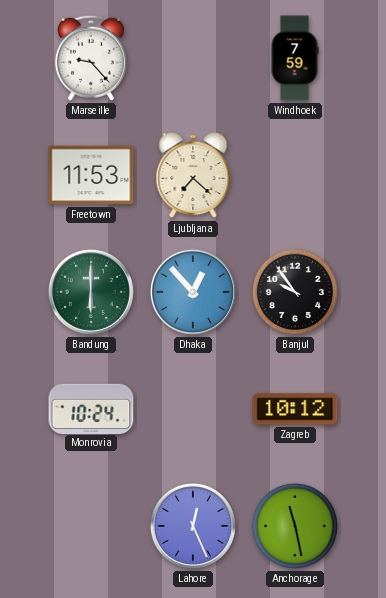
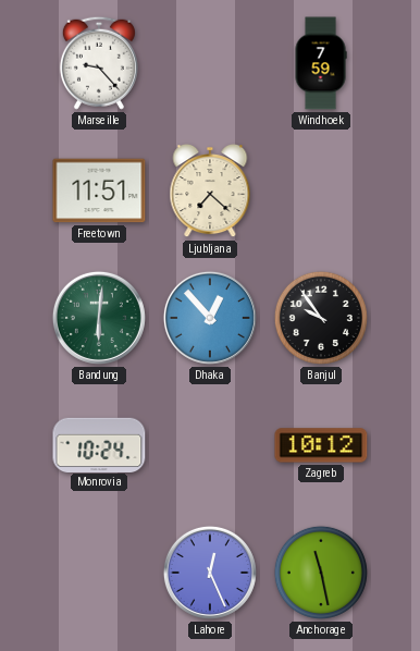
Freetown: 11:53 -> 11:51 (99, 191)
Bandung: 6:00 -> 6:01 (99, 318)
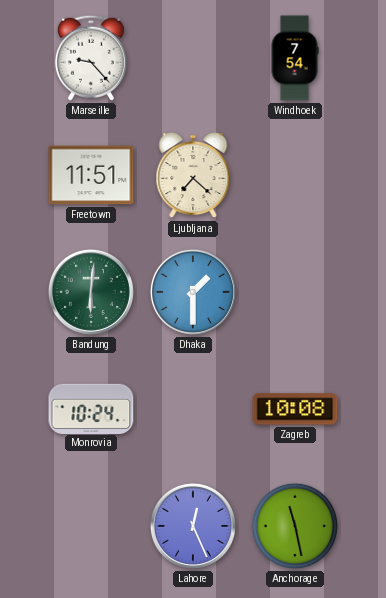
Windhoek: 7:59 -> 7:54 (295, 58)
Dhaka: 12:53 -> 1:30 (193, 292)
Banjul: 9:54 -> none (321, 318)
Zagreb: 10:12 -> 10:08 (295, 409)
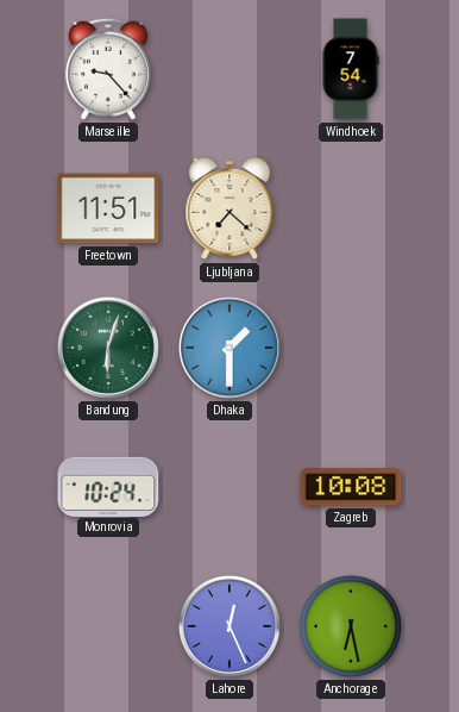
Bandung: 6:01 -> 6:03 (108, 348)
Anchorage: 11:28 -> 6:28 (351, 626)
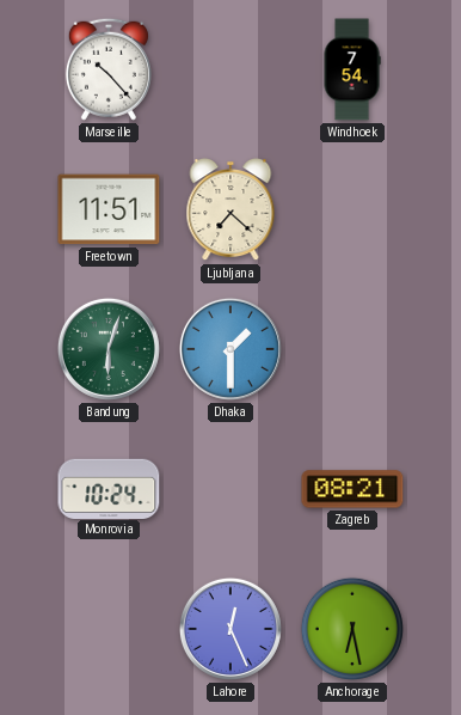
Marseille: 9:23 -> 10:23 (109, 69)
Zagreb: 10:08 -> 08:21 (352, 489)
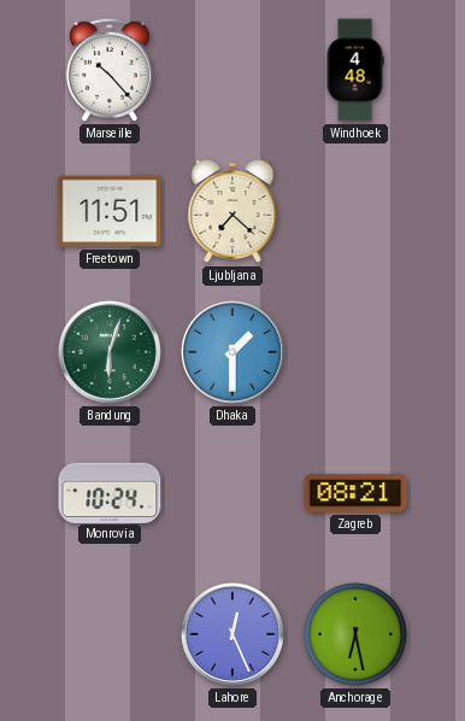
Windhoek: 7:54 -> 4:48 (355, 70)
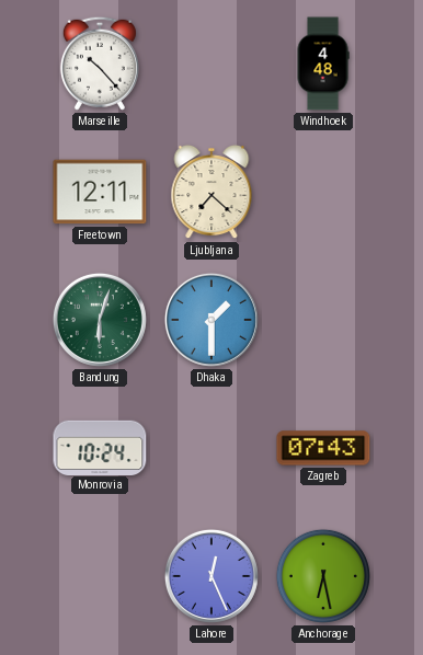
Freetown: 11:51 -> 12:11 (100, 192)
Zagreb: 08:21 -> 07:43 (323, 448)
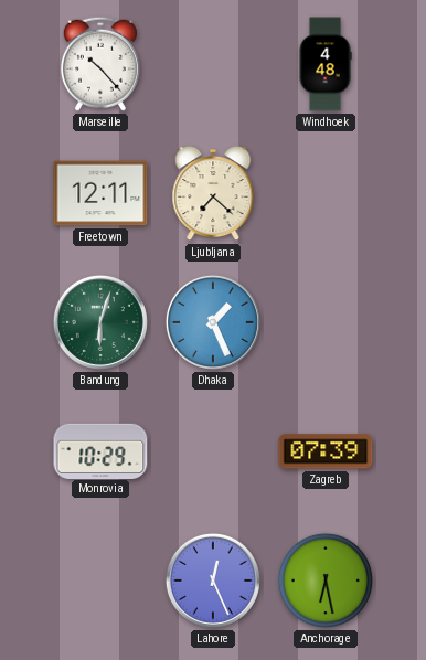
Dhaka: 1:30 -> 1:26 (213, 322)
Monrovia: 10:24 -> 10:29 (100, 450)
Zagreb: 07:43 -> 07:39 (326, 451)
